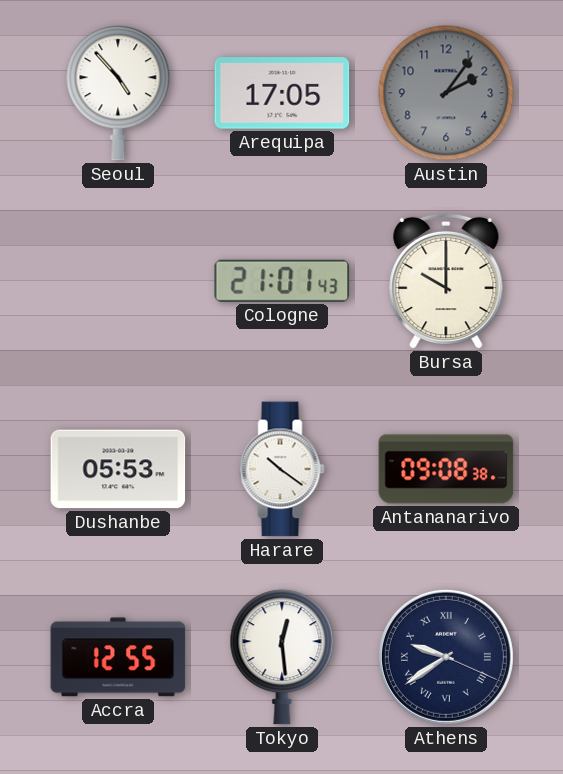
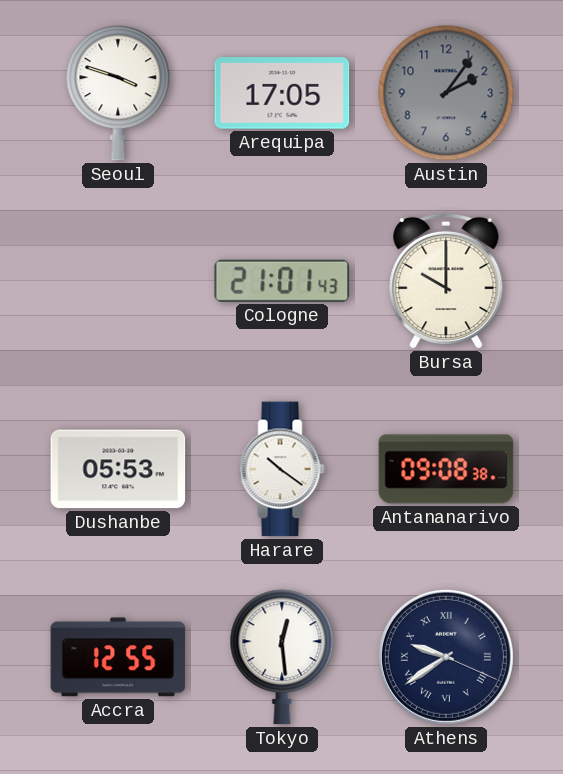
Seoul: 4:53 -> 3:48 (118, 93)
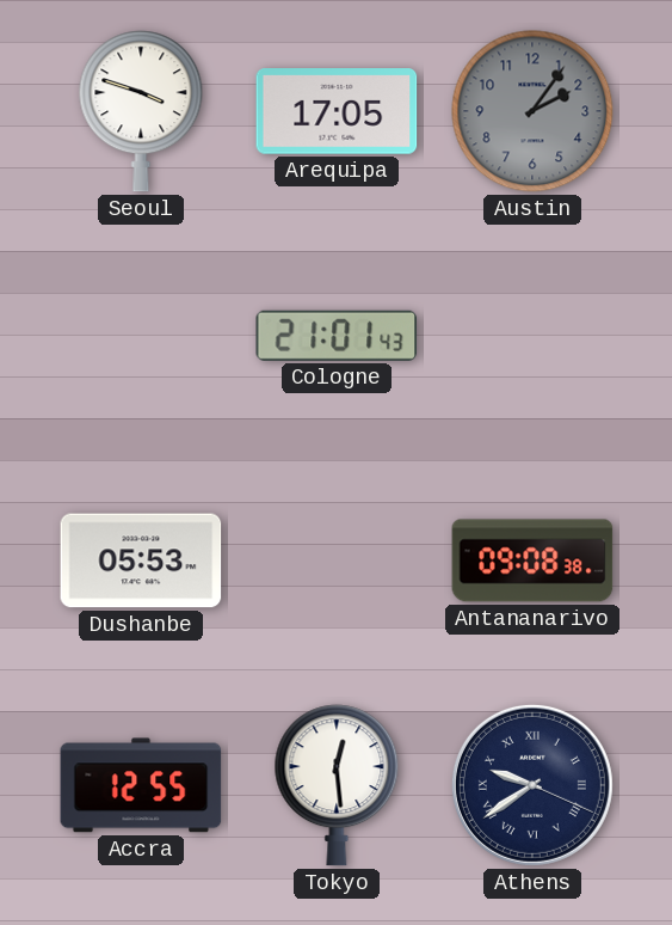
Bursa: 10:00 -> none (446, 281)
Harare: 10:21 -> none (282, 469)
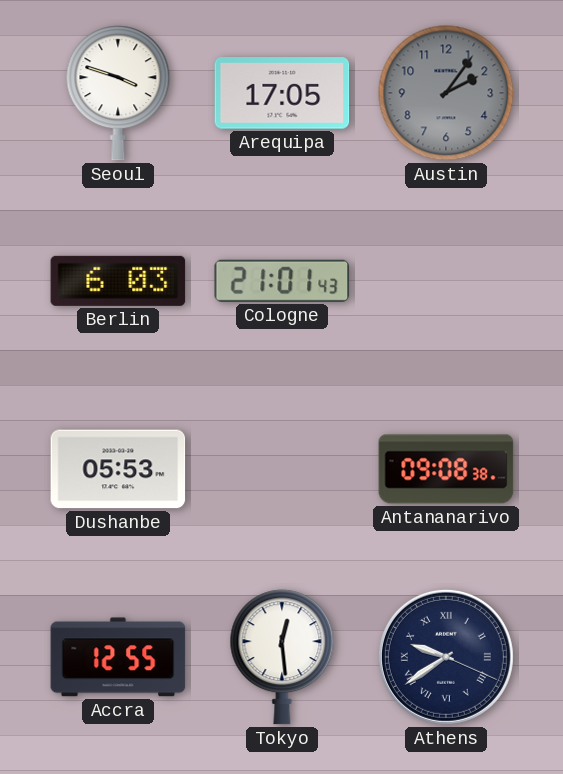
Berlin: none -> 6:03 (118, 281)
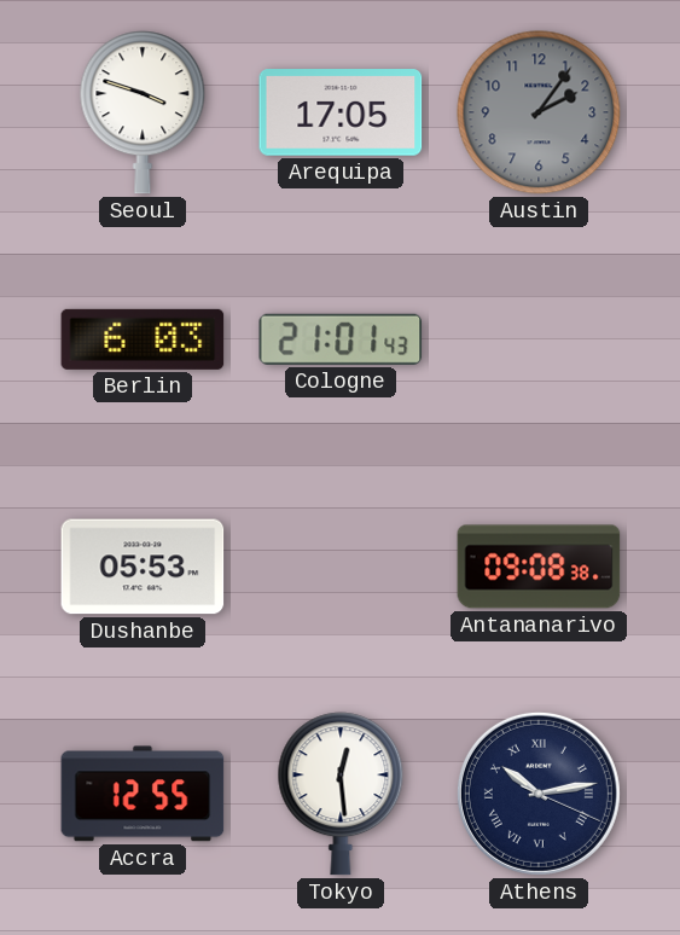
Athens: 9:39 -> 10:13 (539, 794)
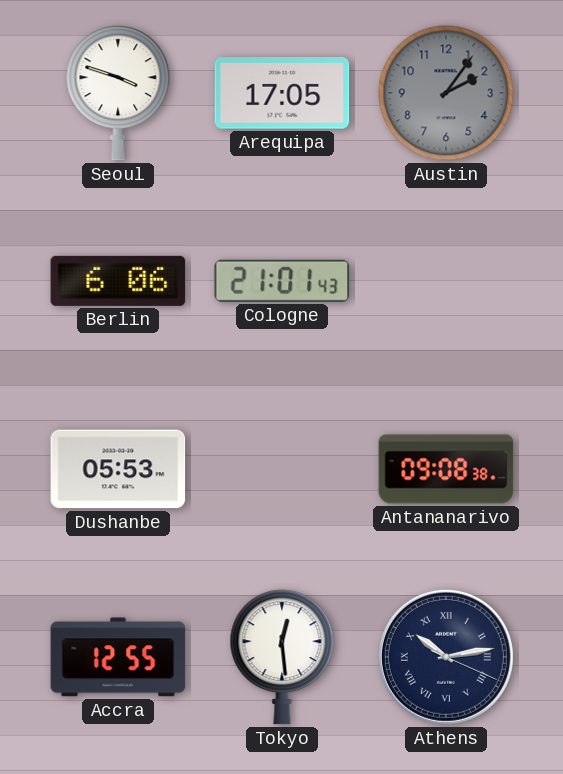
Berlin: 6:03 -> 6:06 (118, 281)
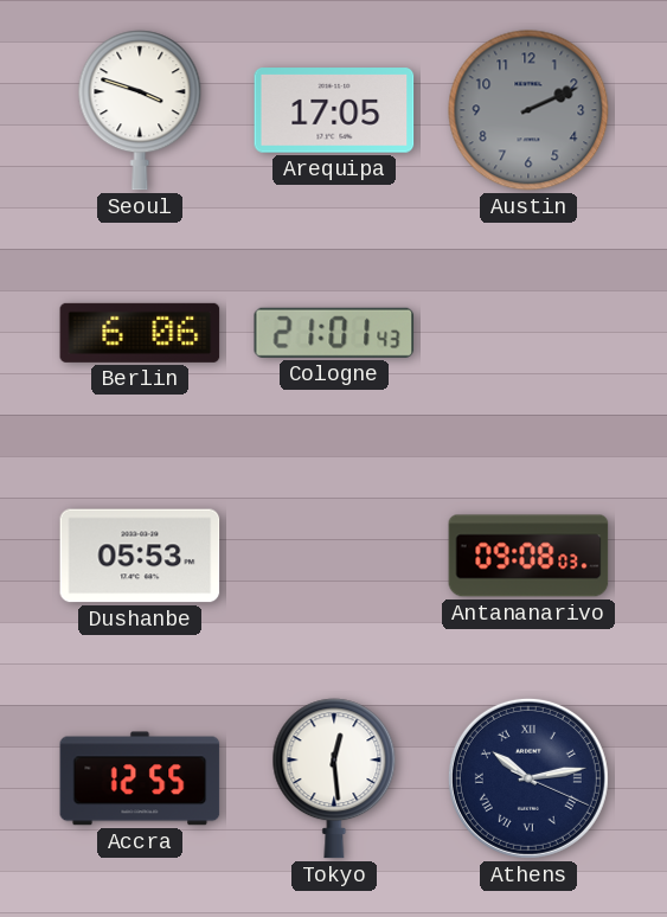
Austin: 2:06 -> 2:11 (528, 110)
Antananarivo: 09:08:38 -> 09:08:03 (528, 556)
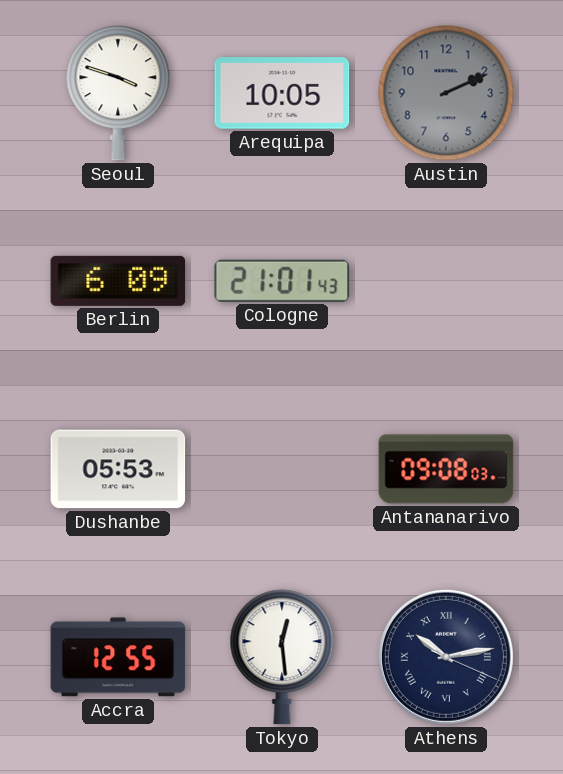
Arequipa: 17:05 -> 10:05 (282, 93)
Berlin: 6:06 -> 6:09 (118, 281)
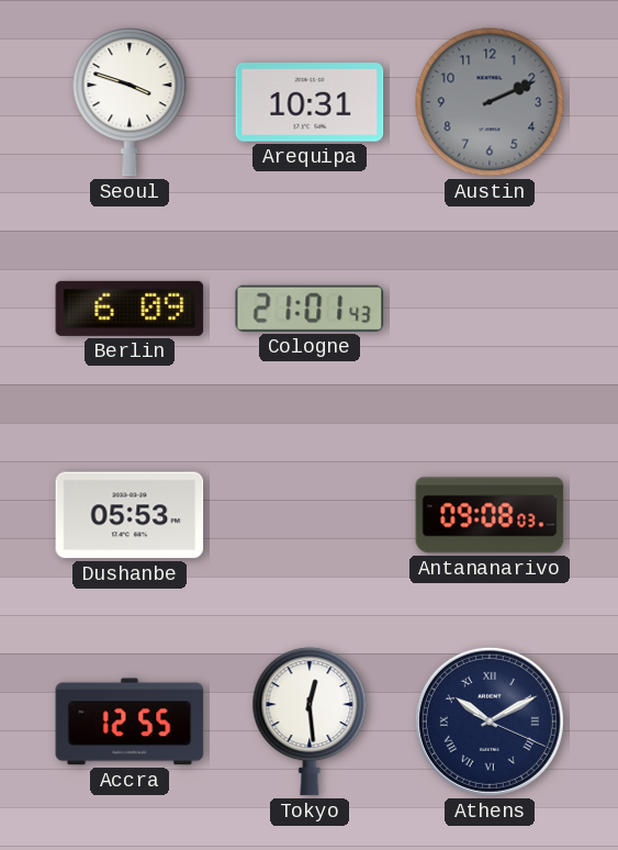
Arequipa: 10:05 -> 10:31 (310, 102)
Athens: 10:13 -> 10:10 (490, 722)
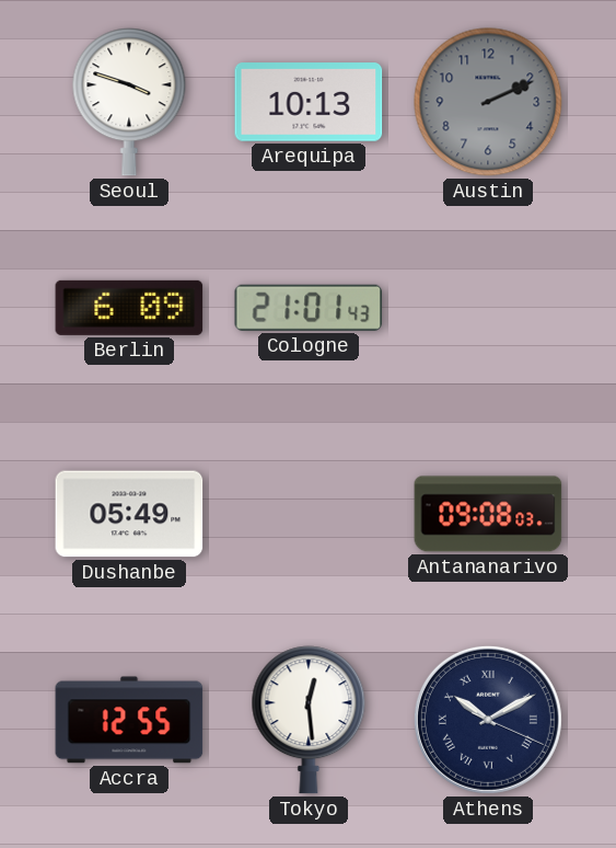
Arequipa: 10:31 -> 10:13 (309, 102)
Dushanbe: 05:53 -> 05:49 (129, 514)
